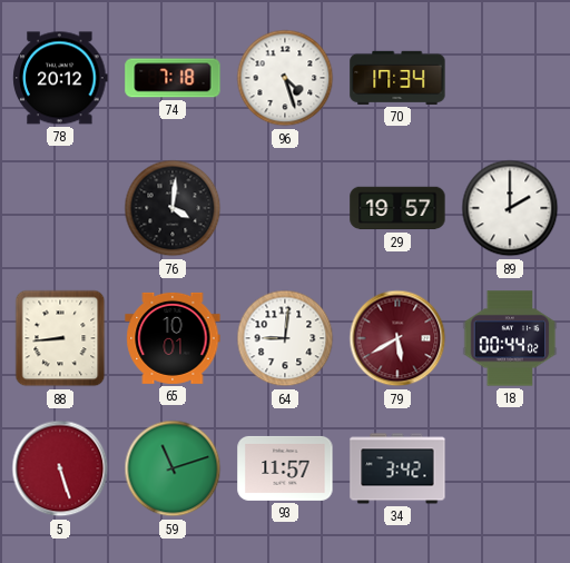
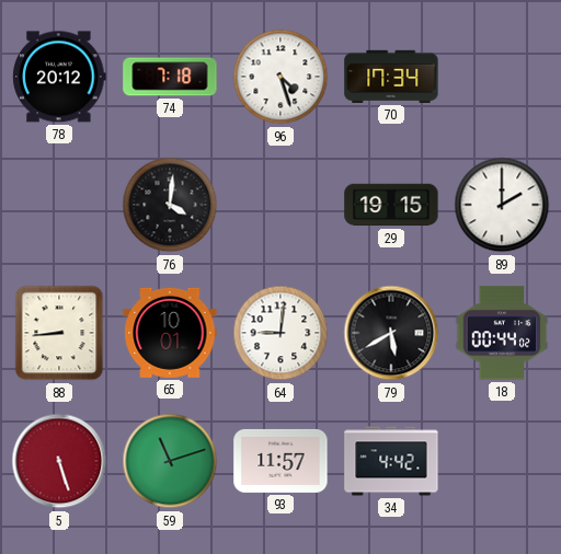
29: 19:57 -> 19:15 (391, 205)
79 dial: burgundy -> black (391, 333)
34: 3:42 -> 4:42 (391, 461)
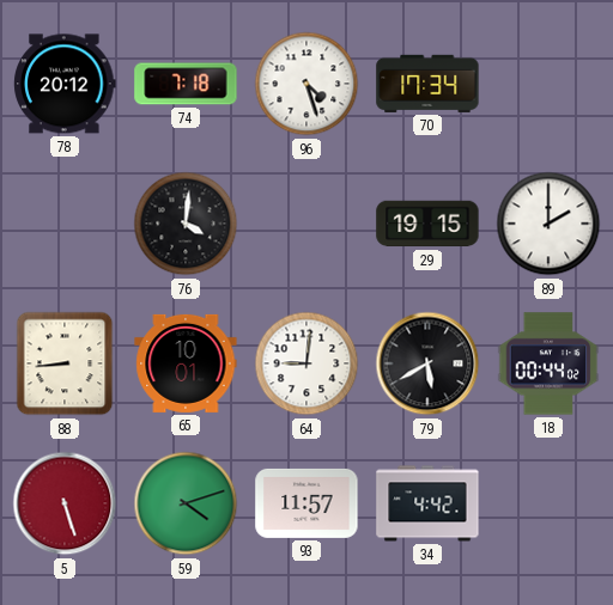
59: 11:12 -> 4:12 (186, 503)
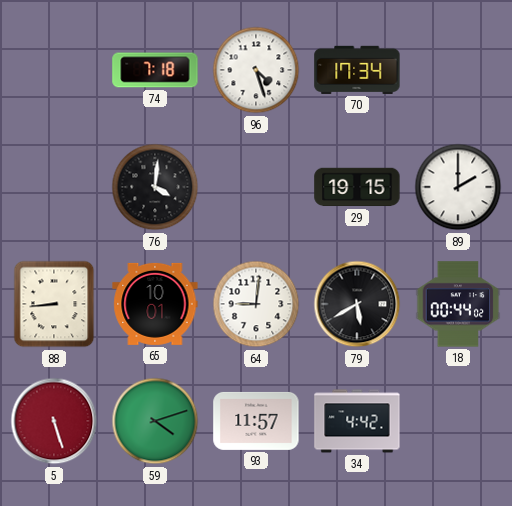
78: 20:12 -> none (65, 84)
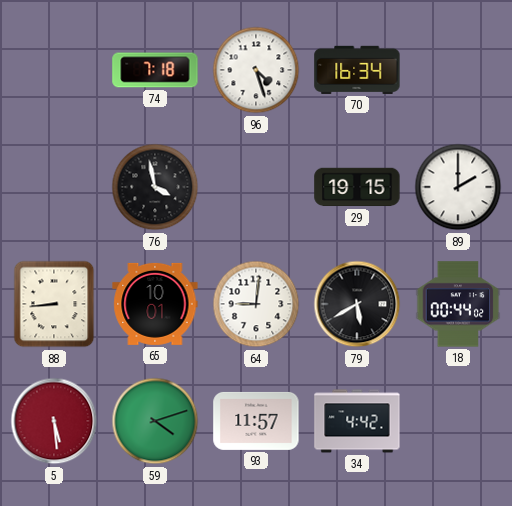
70: 17:34 -> 16:34 (357, 70)
76: 4:01 -> 3:58 (155, 187)
5: 5:27 -> 5:29 (54, 421)
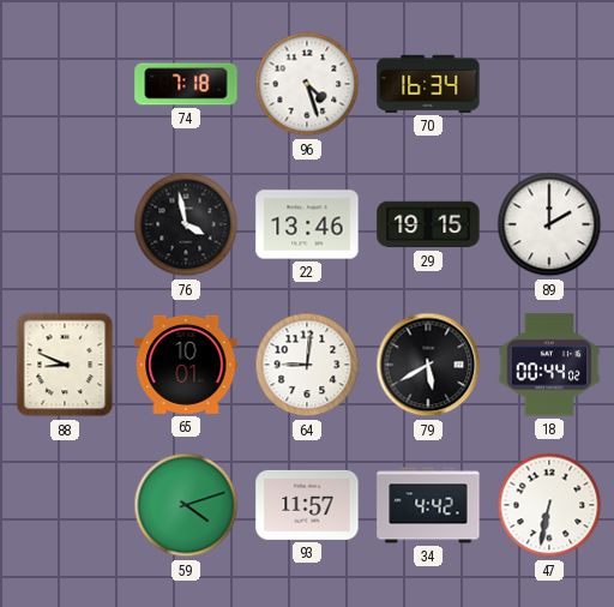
22: none -> 13:46 (307, 224)
88: 8:44 -> 8:49 (65, 365)
5: 5:29 -> none (54, 421)
47: none -> 6:32 (549, 505)
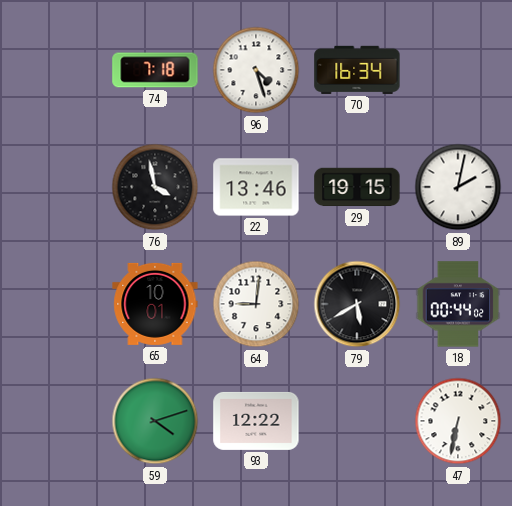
89: 2:00 -> 2:02 (458, 187)
88: 8:49 -> none (65, 365)
93: 11:57 -> 12:22 (256, 421)
34: 4:42 -> none (428, 505)
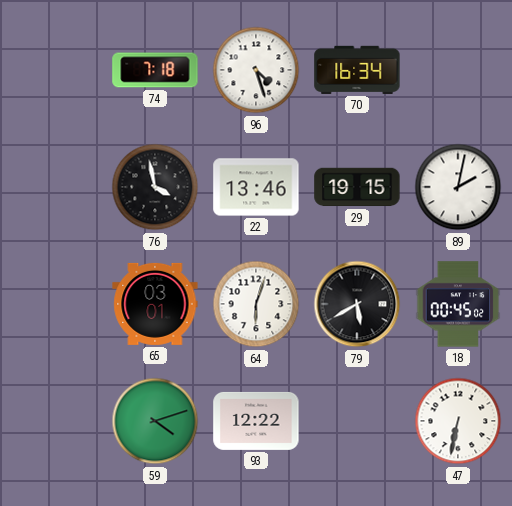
65: 10:01 -> 03:01 (155, 304)
64: 9:01 -> 6:03 (256, 304)
18: 00:44 -> 00:45 (458, 304)
